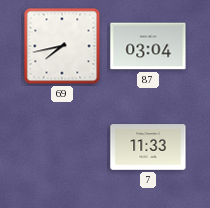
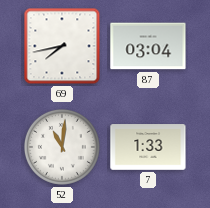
52: none -> 11:01 (62, 147)
7: 11:33 -> 1:33 (148, 147)
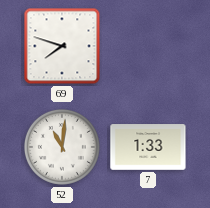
69: 7:43 -> 7:48 (62, 46)
87: 03:04 -> none (148, 46)
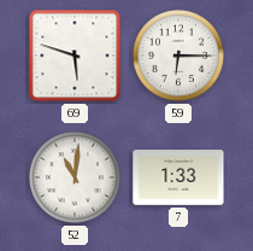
69: 7:48 -> 5:48 (75, 56)
59: none -> 6:15 (178, 56)
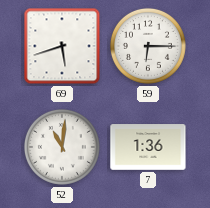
69: 5:48 -> 5:42 (62, 46)
7: 1:33 -> 1:36 (148, 147)
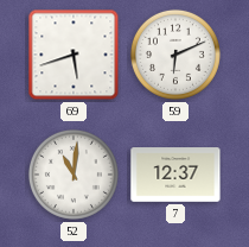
59: 6:15 -> 6:11 (175, 55)
7: 1:36 -> 12:37 (175, 175)
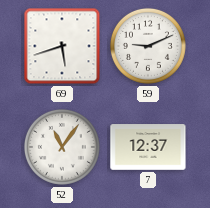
59: 6:11 -> 9:11 (148, 46)
52: 11:01 -> 11:06 (62, 147)
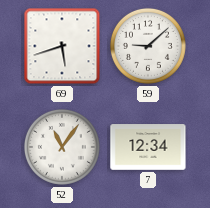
59: 9:11 -> 9:08 (148, 46)
7: 12:37 -> 12:34 (148, 147)
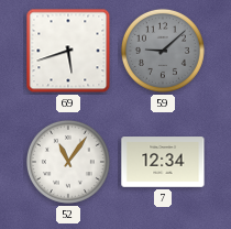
59 dial: white -> grey (163, 51)
